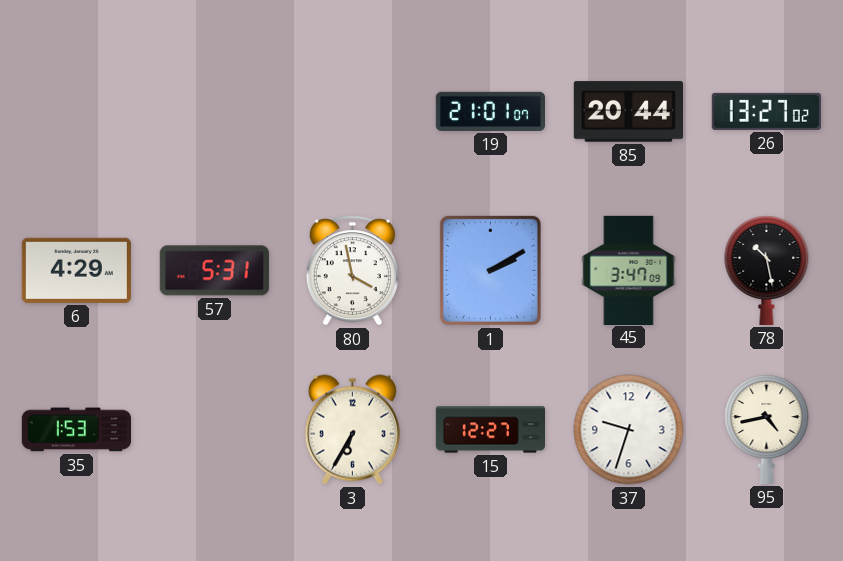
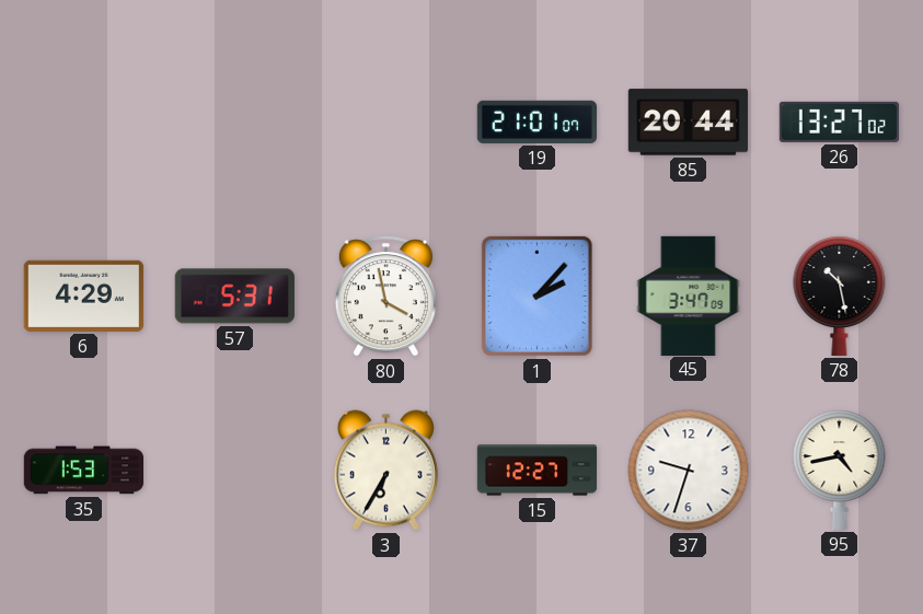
1: 2:10 -> 2:07 (537, 296)
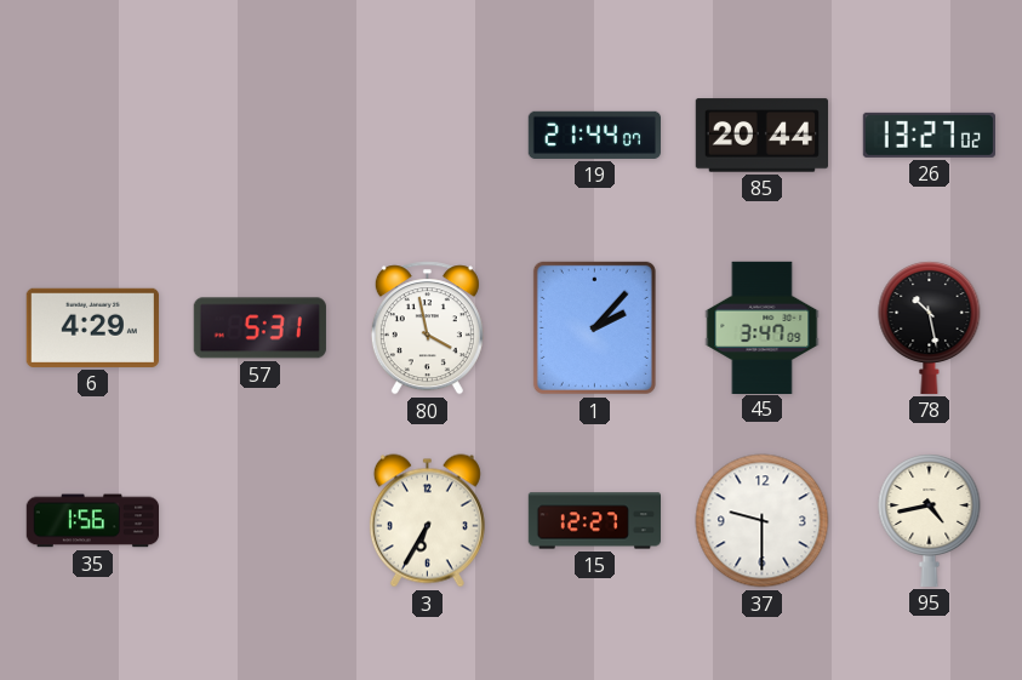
19: 21:01 -> 21:44 (594, 135)
35: 1:53 -> 1:56 (92, 521)
37: 9:33 -> 9:30 (763, 521)
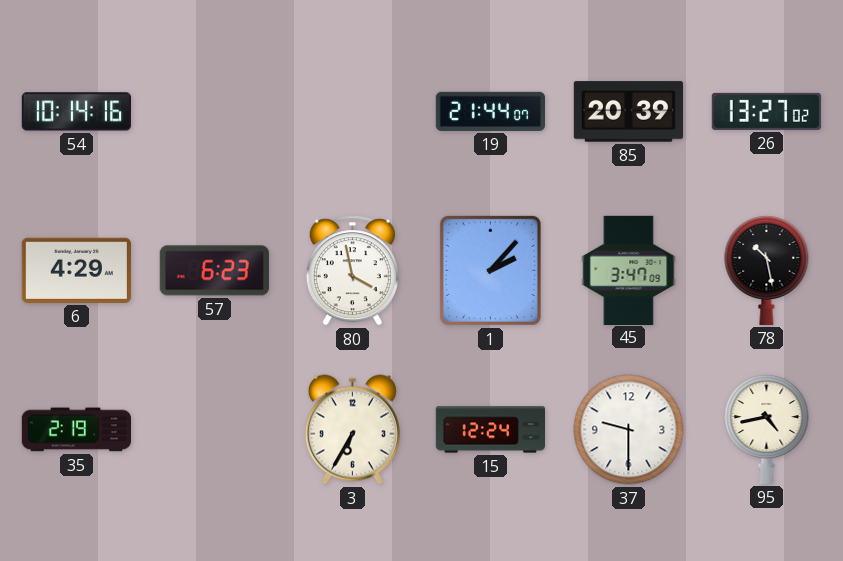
54: none -> 10:14 (76, 112)
85: 20:44 -> 20:39 (628, 112)
57: 5:31 -> 6:23 (214, 271)
35: 1:56 -> 2:19 (76, 430)
15: 12:27 -> 12:24 (490, 430)
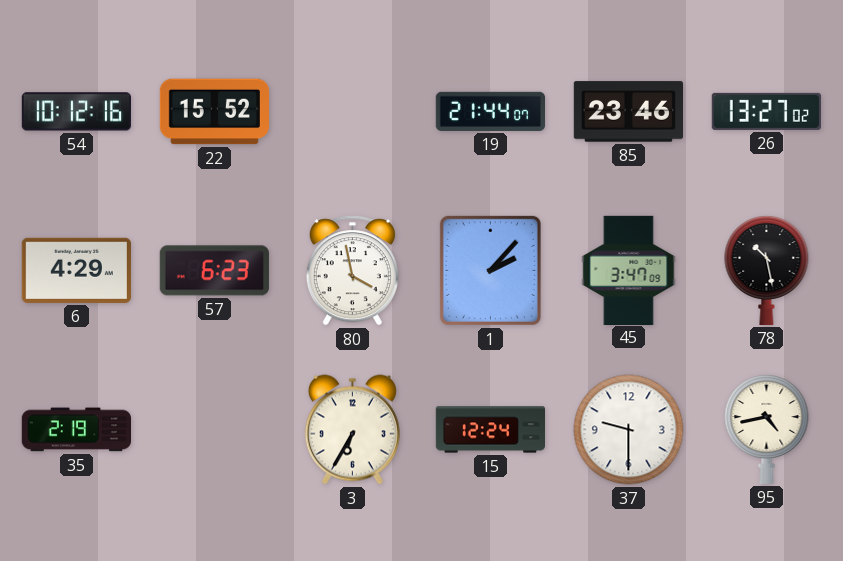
54: 10:14 -> 10:12 (76, 112)
22: none -> 15:52 (214, 112)
85: 20:39 -> 23:46 (628, 112)
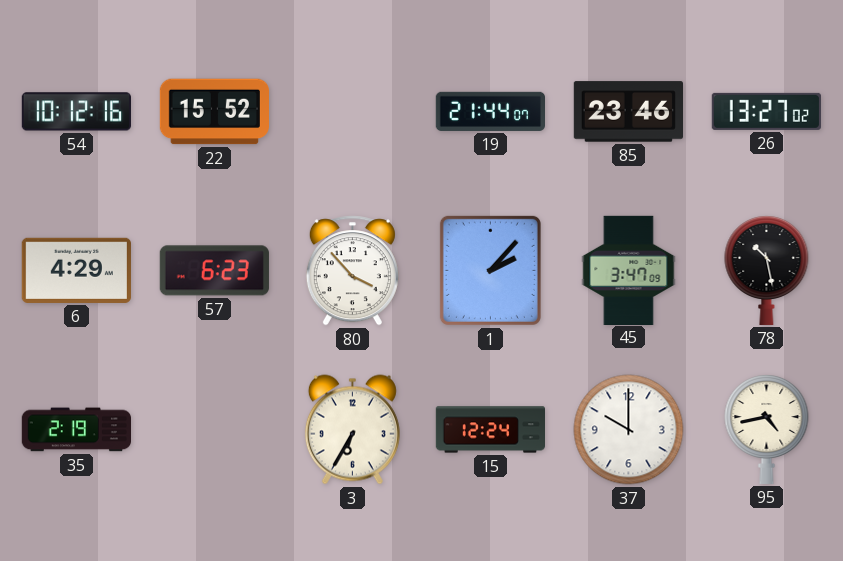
80: 3:58 -> 3:53 (352, 271)
37: 9:30 -> 10:00 (629, 430)
